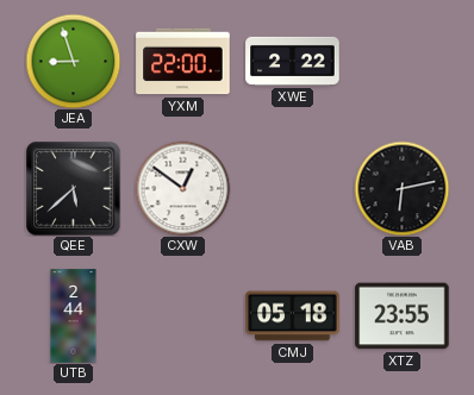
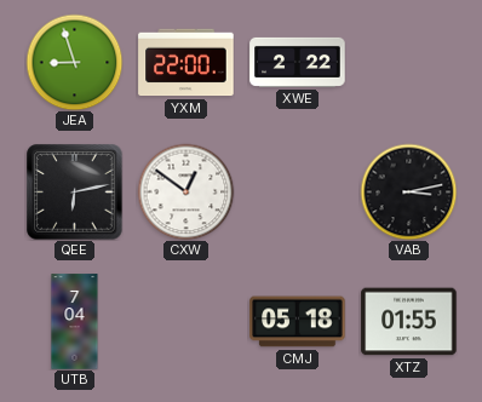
QEE: 5:38 -> 6:13 (75, 193)
VAB: 6:13 -> 3:13 (408, 191)
UTB: 2:44 -> 7:04 (75, 322)
XTZ: 23:55 -> 01:55 (409, 322)
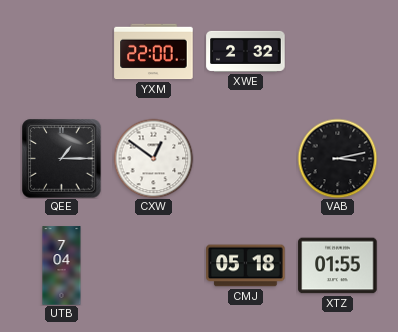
JEA: 8:57 -> none (74, 62)
XWE: 2:22 -> 2:32 (246, 51)
QEE: 6:13 -> 1:15 (62, 159)
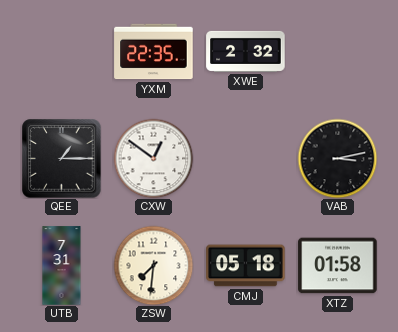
YXM: 22:00 -> 22:35 (154, 52)
UTB: 7:04 -> 7:31 (62, 266)
ZSW: none -> 7:31 (153, 265)
XTZ: 01:55 -> 01:58 (338, 266)
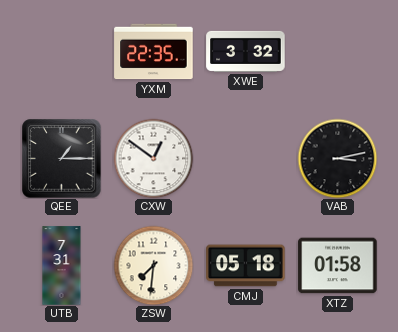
XWE: 2:32 -> 3:32 (246, 51)
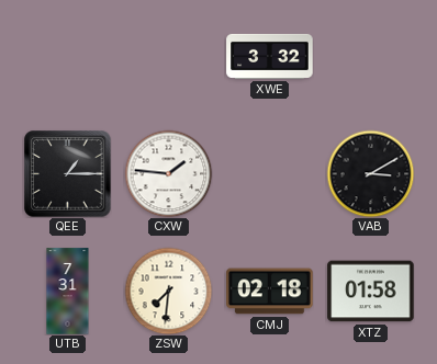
YXM: 22:35 -> none (154, 52)
CXW: 12:51 -> 1:46 (168, 173)
VAB: 3:13 -> 3:10 (370, 173)
CMJ: 05:18 -> 02:18 (270, 292)
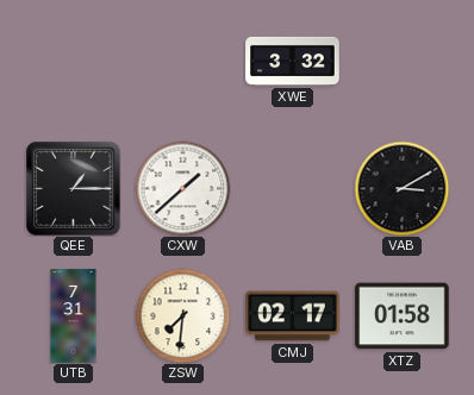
CXW: 1:46 -> 1:38 (182, 188)
CMJ: 02:18 -> 02:17 (293, 316)
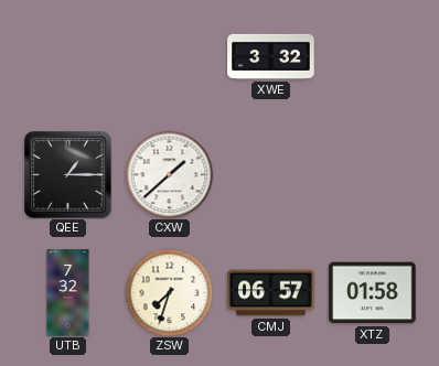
VAB: 3:10 -> none (401, 188)
UTB: 7:31 -> 7:32 (68, 293)
ZSW: 7:31 -> 7:33 (169, 292)
CMJ: 02:17 -> 06:57 (271, 293)
